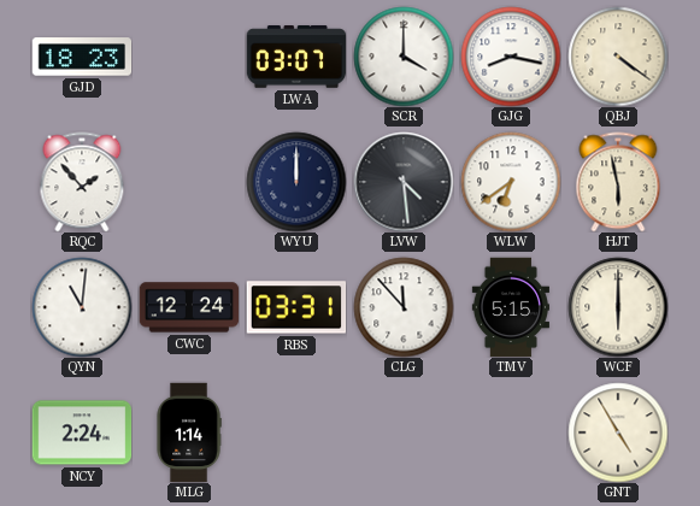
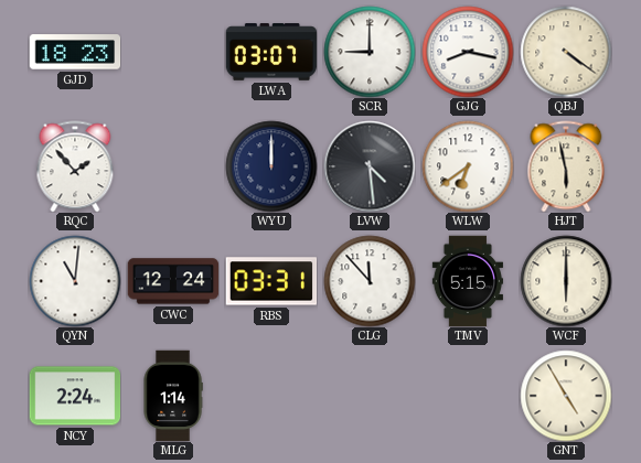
SCR: 4:00 -> 9:00 (370, 52)
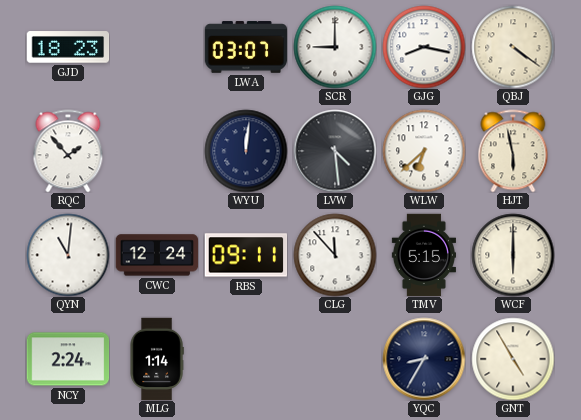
WYU: 12:00 -> 12:01 (246, 151)
WLW: 6:39 -> 6:38 (424, 151)
RBS: 03:31 -> 09:11 (246, 255)
YQC: none -> 8:35 (424, 359)
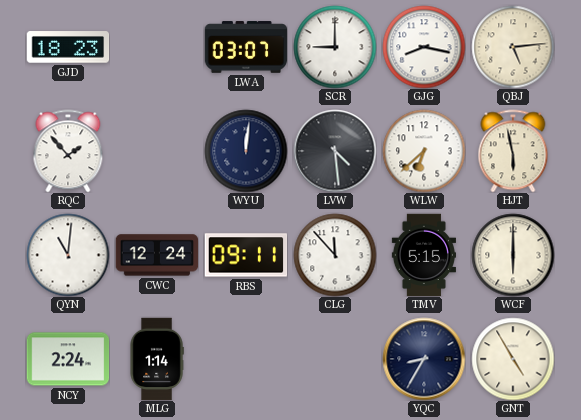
QBJ: 4:21 -> 5:14 (513, 47)
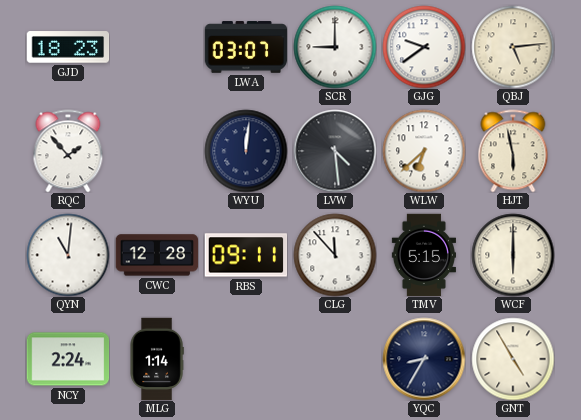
GJG: 8:17 -> 9:39 (424, 47)
CWC: 12:24 -> 12:28 (157, 255)
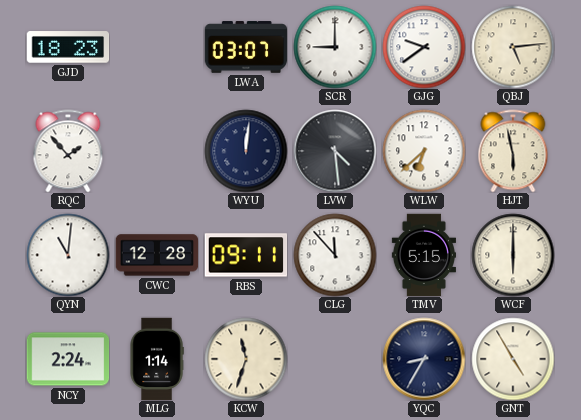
KCW: none -> 11:33 (246, 359)
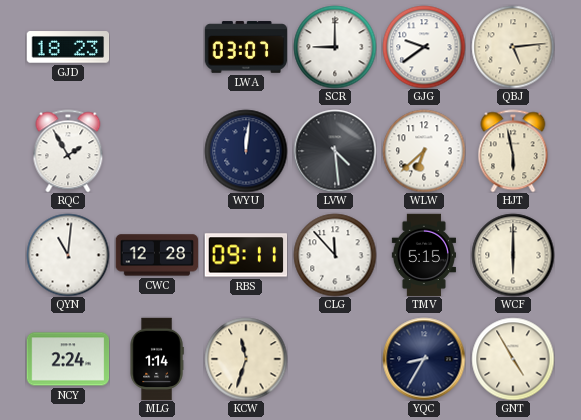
RQC: 1:53 -> 1:55 (68, 151)
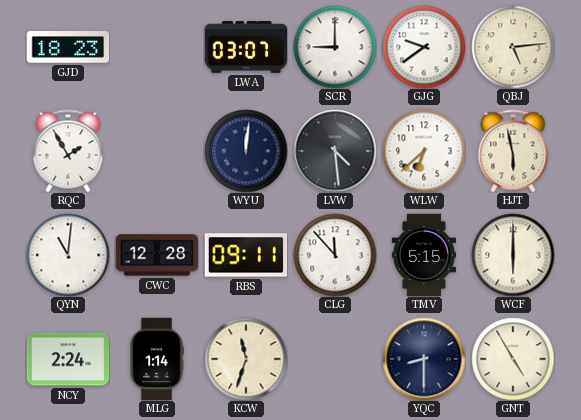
YQC: 8:35 -> 8:30 (424, 359)
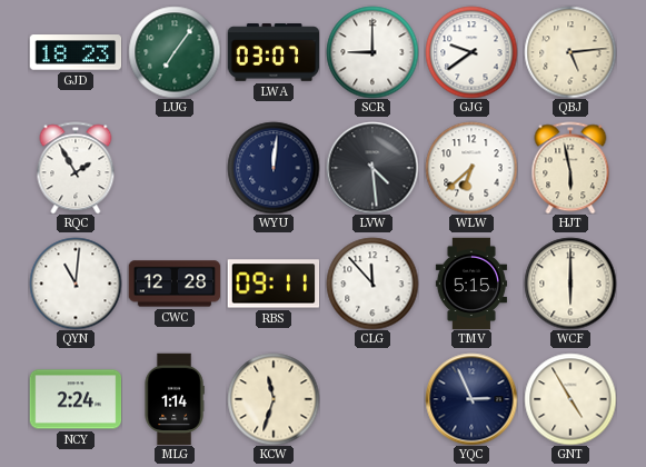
LUG: none -> 7:06 (175, 52)
YQC: 8:30 -> 2:56 (471, 399)
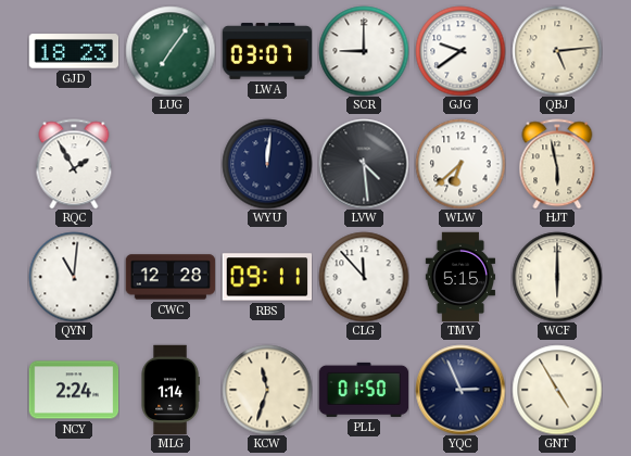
PLL: none -> 01:50 (364, 390)
